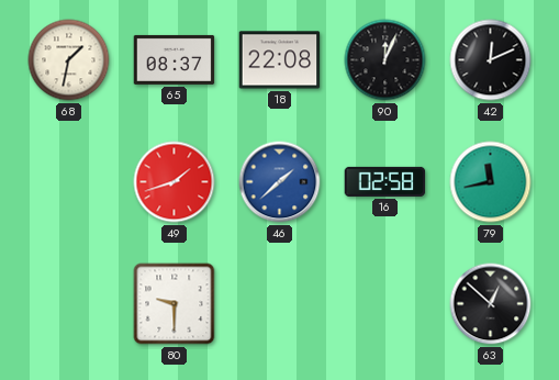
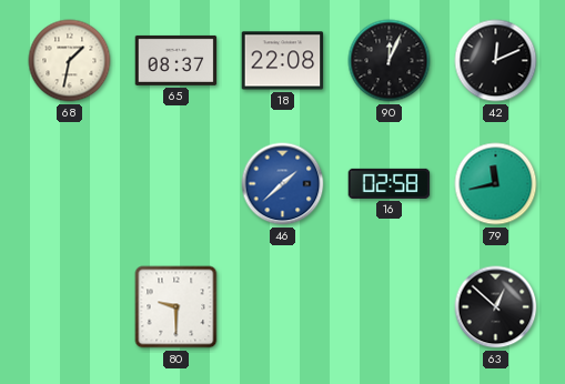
49: 1:42 -> none (175, 182)
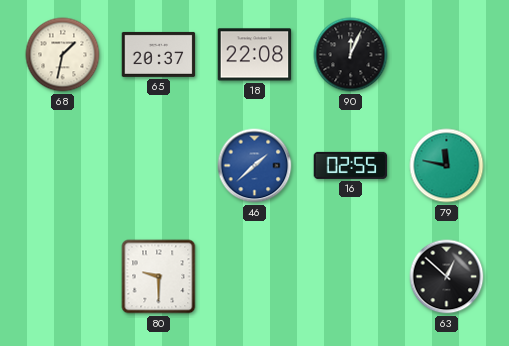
65: 08:37 -> 20:37 (159, 54)
42: 12:11 -> none (496, 61)
16: 02:58 -> 02:55 (351, 165)
79: 11:43 -> 11:47 (447, 166)
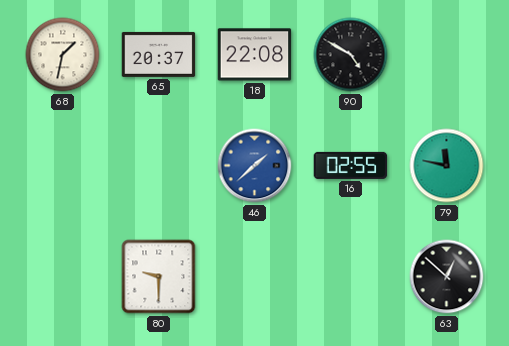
90: 12:04 -> 4:50 (351, 55)
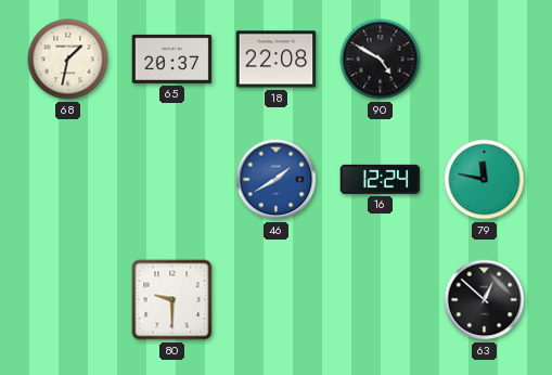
46: 1:38 -> 1:40 (277, 180)
16: 02:55 -> 12:24 (381, 179)
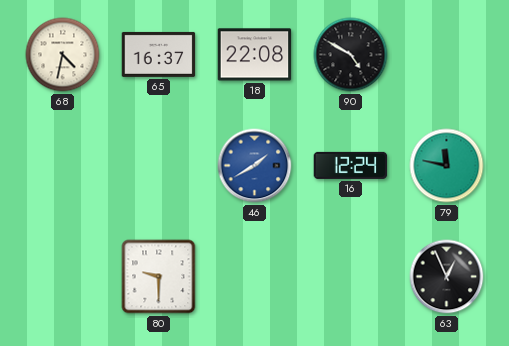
68: 1:32 -> 4:32 (63, 55)
65: 20:37 -> 16:37 (159, 54)
63: 12:52 -> 12:56 (447, 277)
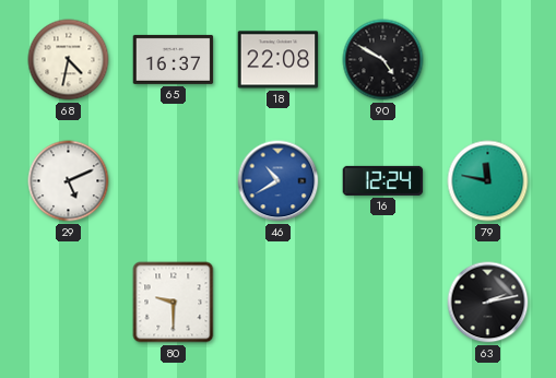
29: none -> 5:11 (69, 181)
46: 1:40 -> 10:40 (279, 181)
63: 12:56 -> 2:13 (488, 303)
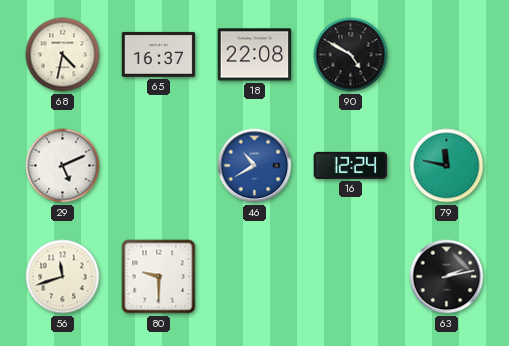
56: none -> 11:42 (63, 277)
